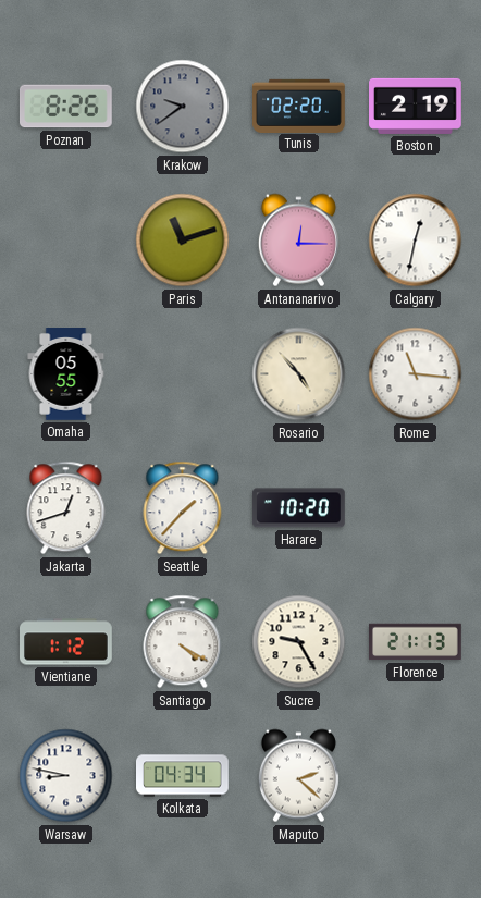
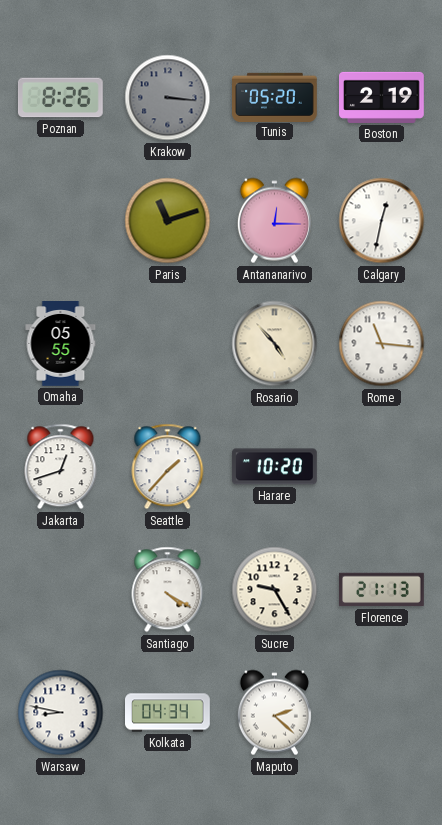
Krakow: 9:39 -> 3:16 (168, 98)
Tunis: 02:20 -> 05:20 (275, 97)
Vientiane: 1:12 -> none (66, 642)
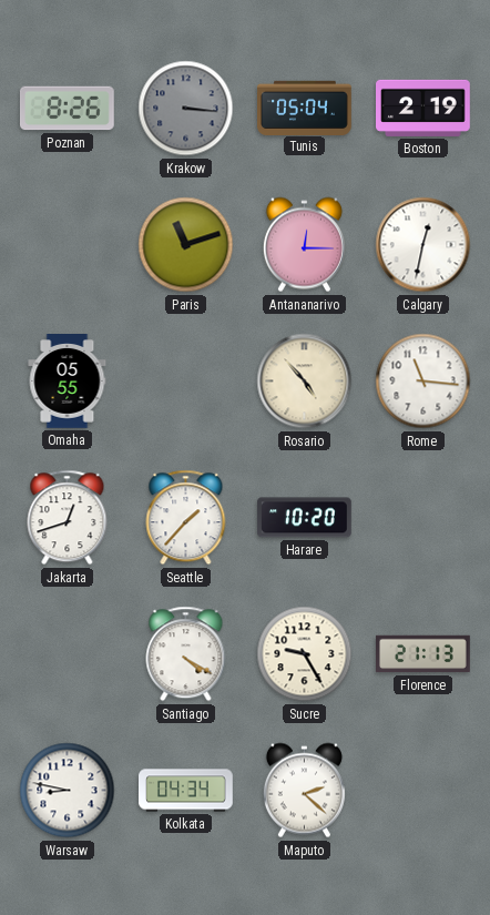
Tunis: 05:20 -> 05:04 (305, 108)
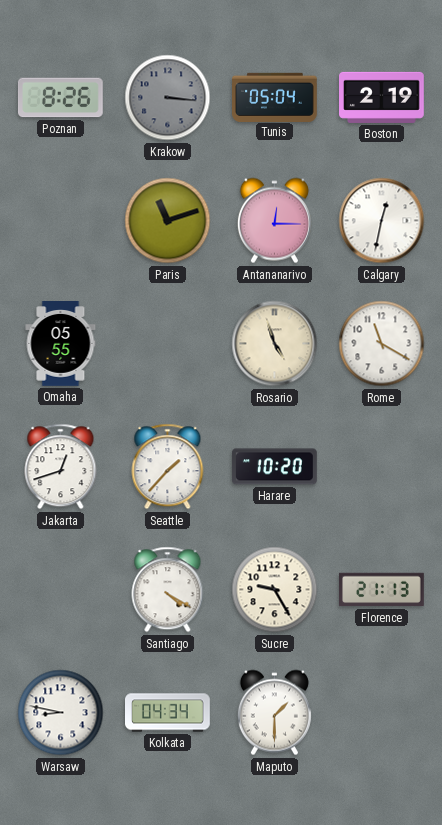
Rosario: 4:53 -> 4:57 (275, 344)
Rome: 11:16 -> 11:20 (382, 344)
Maputo: 2:22 -> 1:30 (274, 713)
